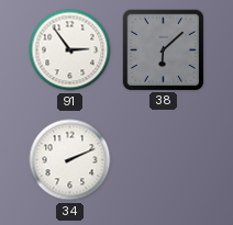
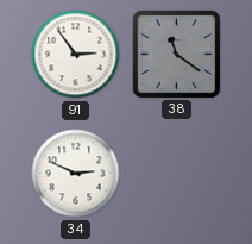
38: 6:08 -> 11:21 (176, 54)
34: 2:11 -> 2:49 (76, 174)
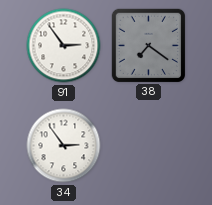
38: 11:21 -> 7:21 (148, 45)
34: 2:49 -> 2:54 (64, 146)
